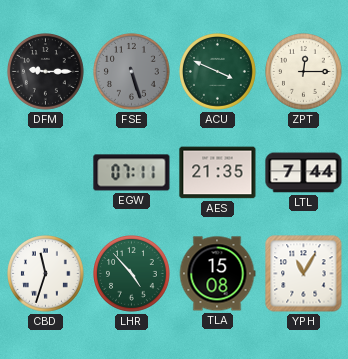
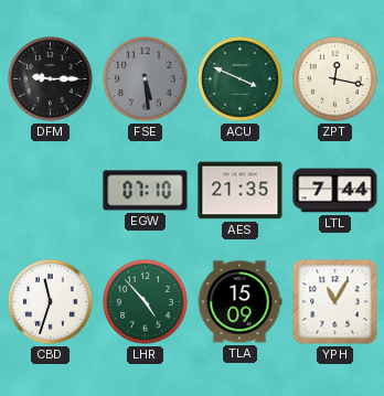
FSE: 5:27 -> 5:29 (146, 79)
ZPT: 12:15 -> 12:17 (335, 79)
EGW: 07:11 -> 07:10 (146, 191)
TLA: 15:08 -> 15:09 (239, 302)
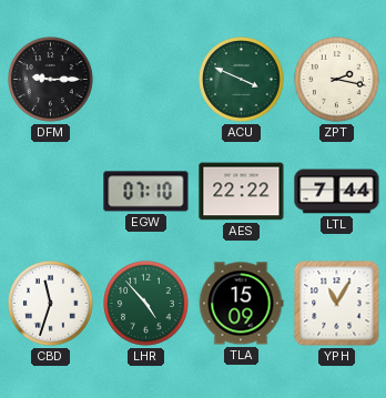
FSE: 5:29 -> none (146, 79)
ZPT: 12:17 -> 2:17 (337, 80)
AES: 21:35 -> 22:22 (242, 192)
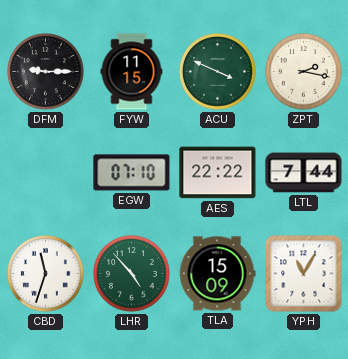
FYW: none -> 11:15 (132, 72)
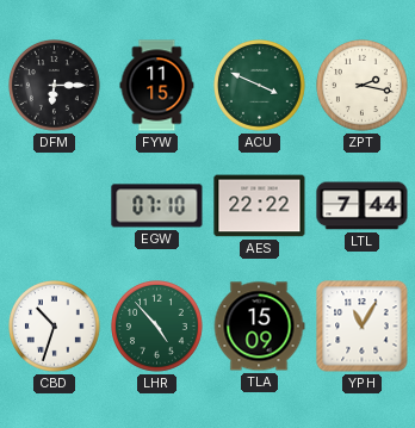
DFM: 9:15 -> 6:15 (55, 86)
CBD: 11:33 -> 10:33 (55, 327)
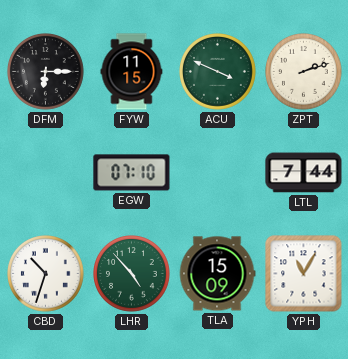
ZPT: 2:17 -> 2:12 (304, 72)
AES: 22:22 -> none (260, 206)
